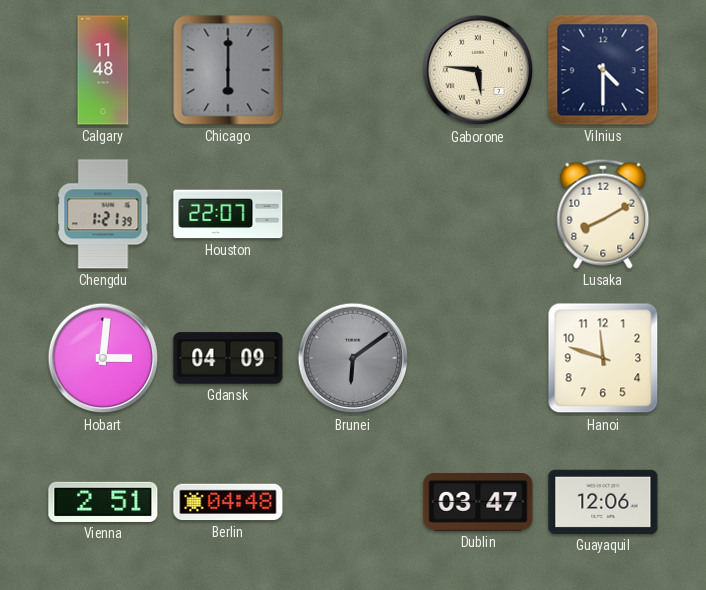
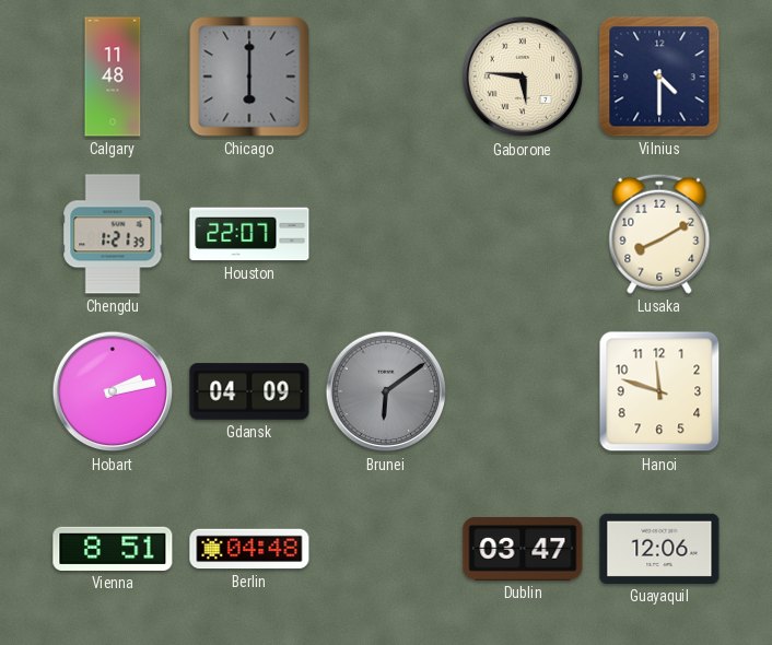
Hobart: 3:01 -> 2:13 (113, 391)
Vienna: 2:51 -> 8:51 (113, 549)
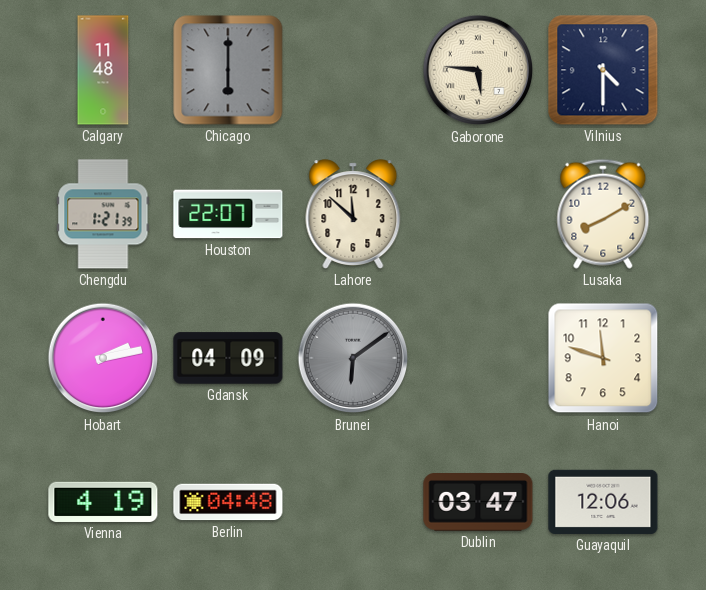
Lahore: none -> 11:52 (353, 214)
Vienna: 8:51 -> 4:19 (103, 502)
